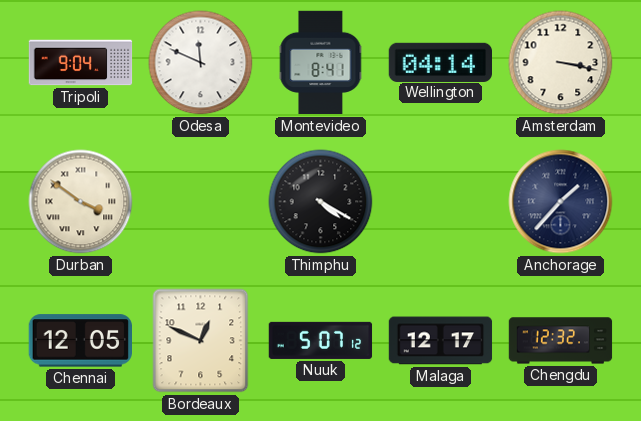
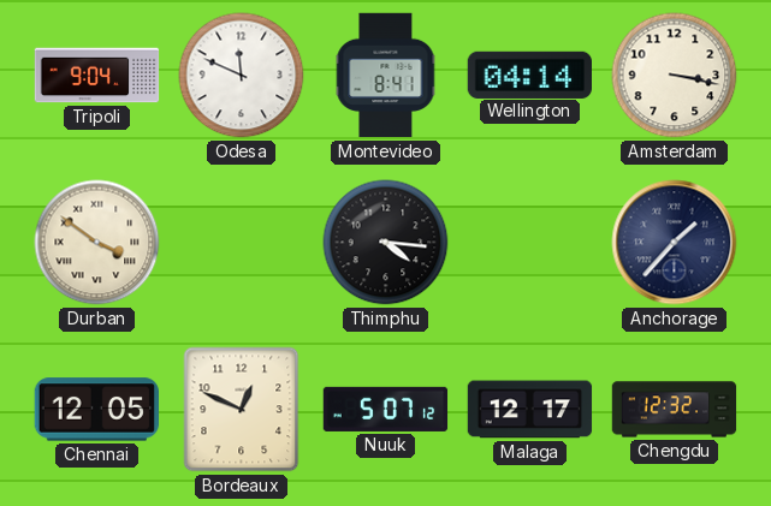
Thimphu: 4:20 -> 4:16 (386, 243)
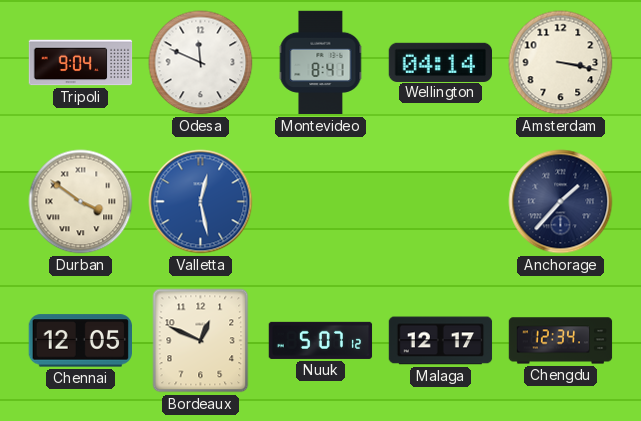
Valletta: none -> 12:28 (201, 202)
Thimphu: 4:16 -> none (386, 243)
Chengdu: 12:32 -> 12:34 (561, 341)
